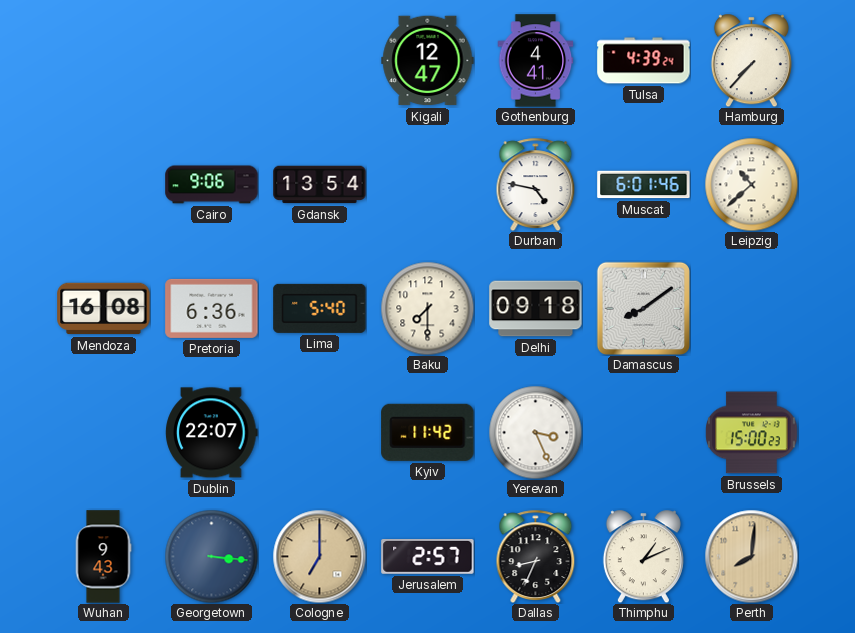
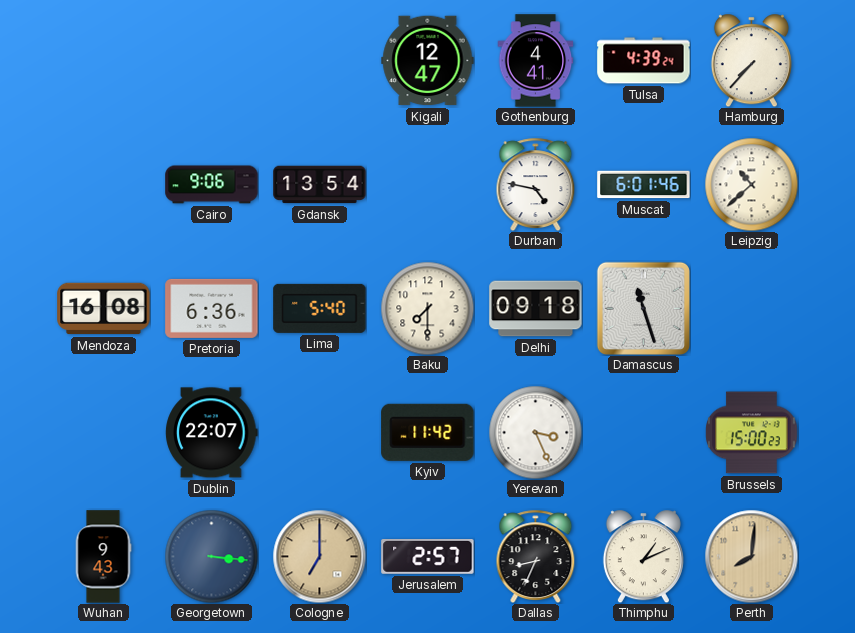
Damascus: 8:09 -> 11:27 (643, 308)
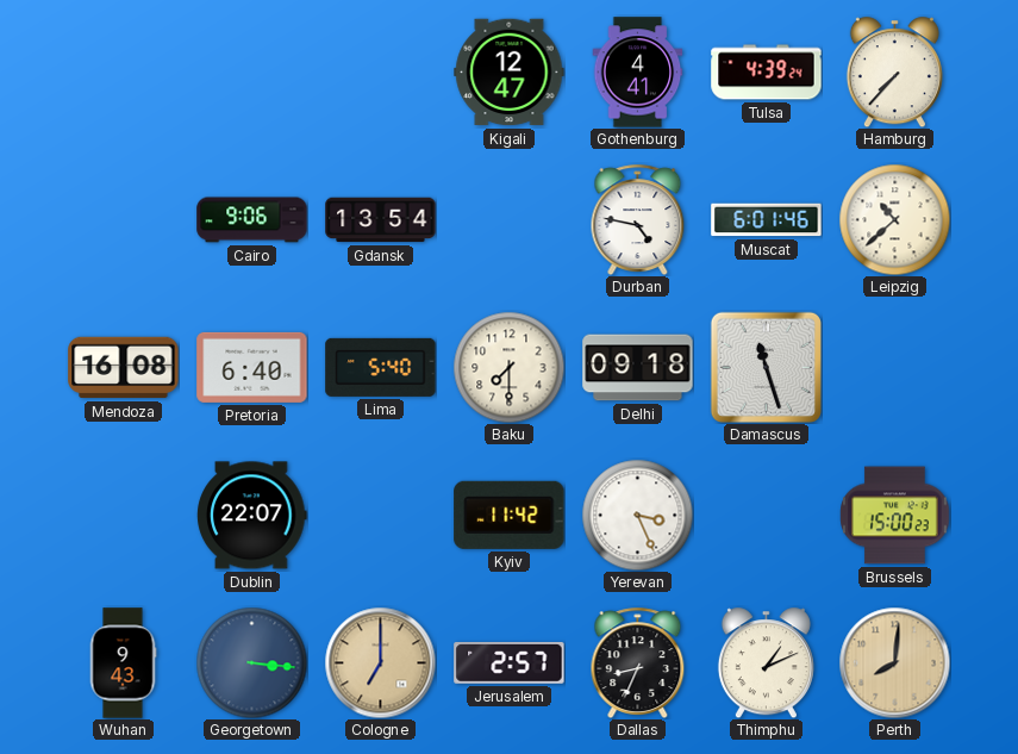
Pretoria: 6:36 -> 6:40 (252, 367)
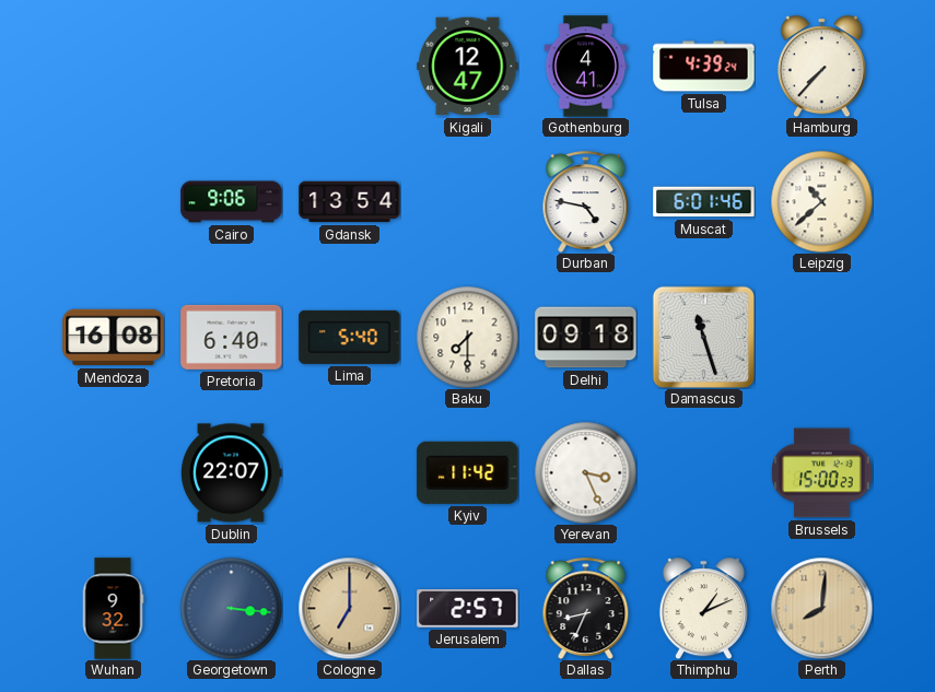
Wuhan: 9:43 -> 9:32 (113, 609)
